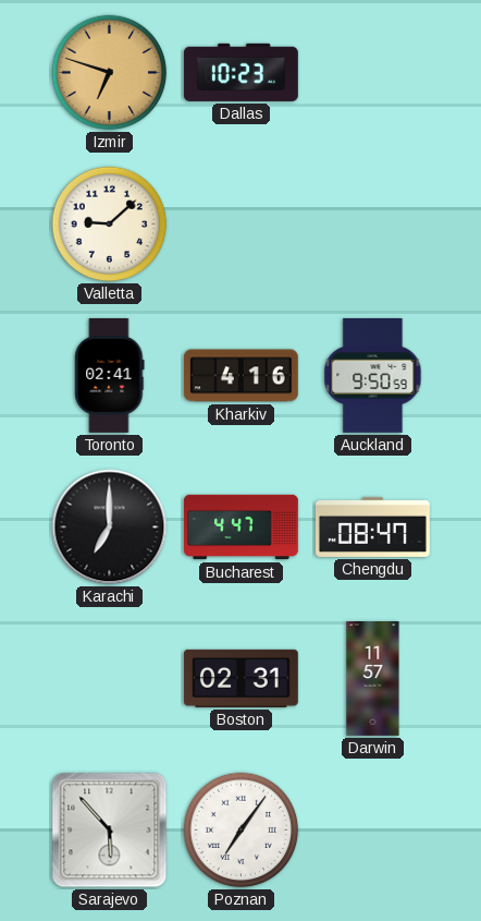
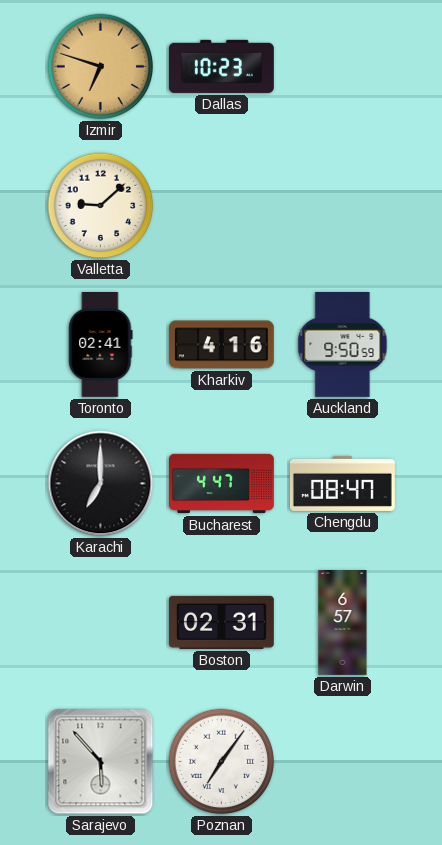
Darwin: 11:57 -> 6:57 (343, 623)
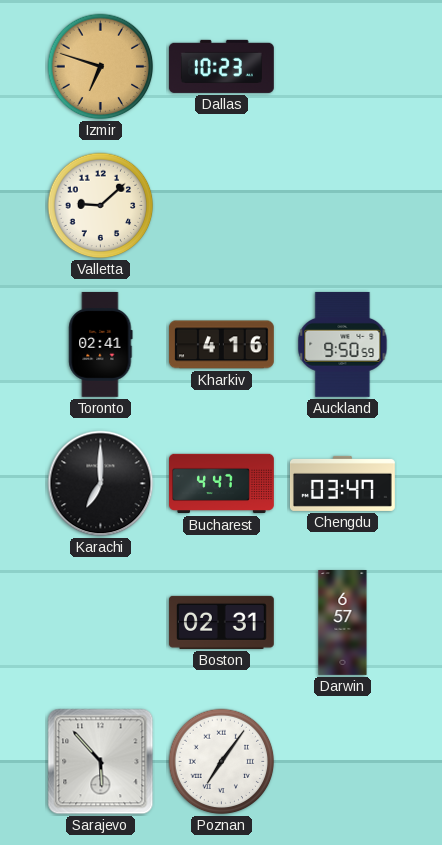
Chengdu: 08:47 -> 03:47 (342, 483)
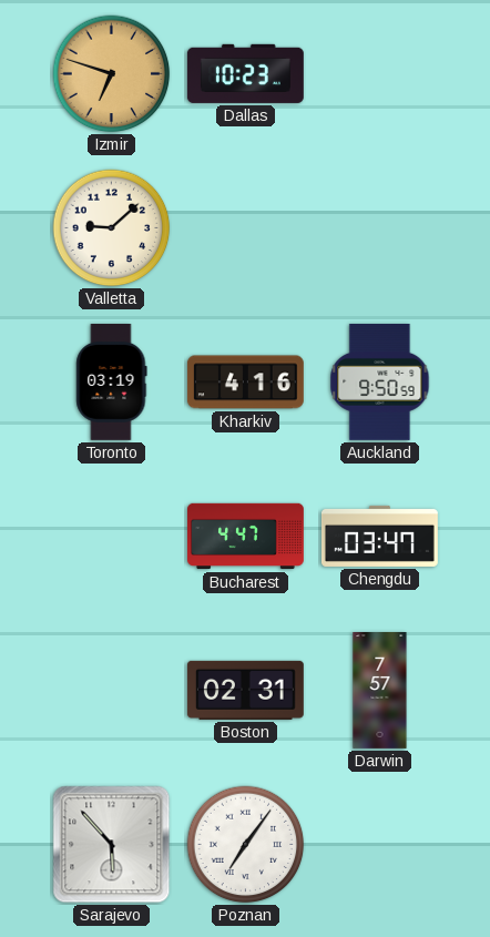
Toronto: 02:41 -> 03:19 (112, 381)
Karachi: 7:00 -> none (101, 484)
Darwin: 6:57 -> 7:57 (380, 691)
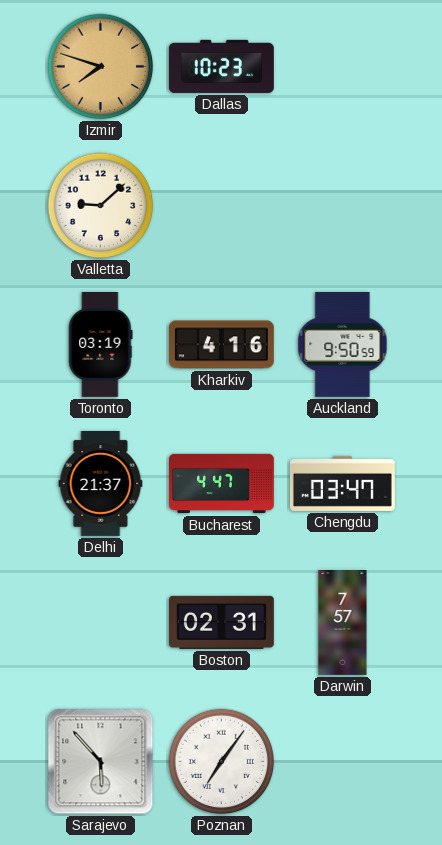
Izmir: 6:48 -> 7:48 (101, 67)
Delhi: none -> 21:37 (101, 483)
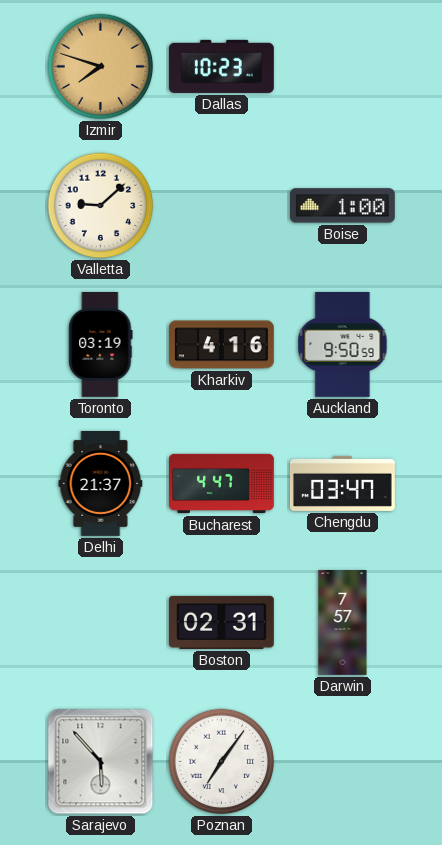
Boise: none -> 1:00 (342, 206)
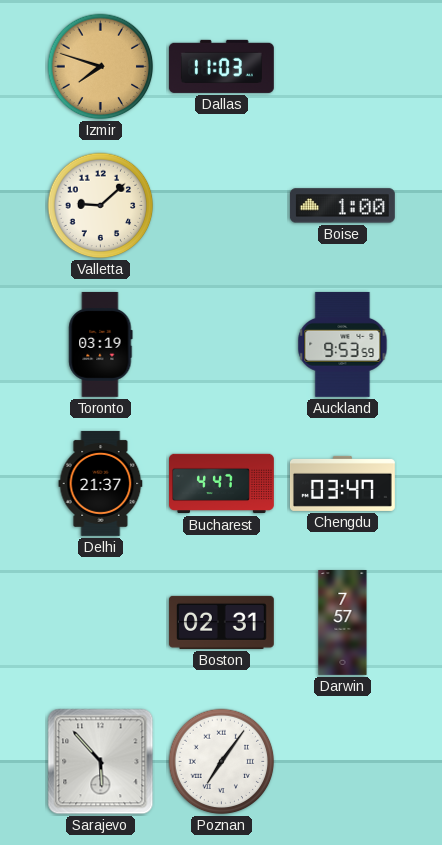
Dallas: 10:23 -> 11:03 (221, 66)
Kharkiv: 4:16 -> none (221, 345)
Auckland: 9:50 -> 9:53 (343, 344)
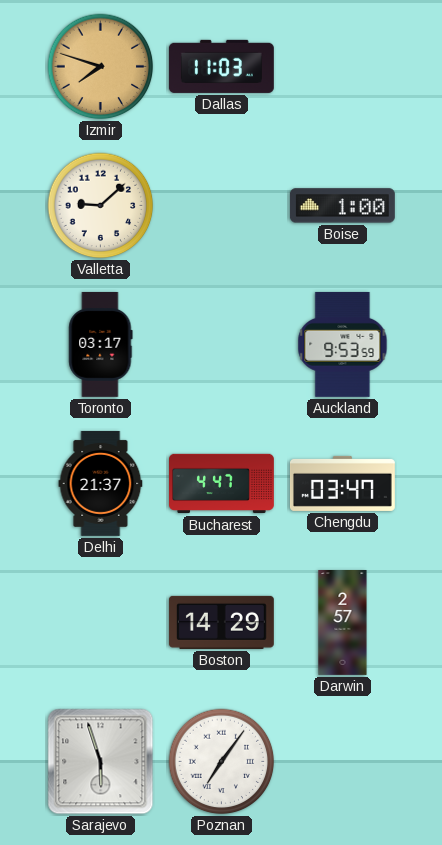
Toronto: 03:19 -> 03:17 (101, 344)
Boston: 02:31 -> 14:29 (221, 622)
Darwin: 7:57 -> 2:57 (343, 623)
Sarajevo: 5:53 -> 5:57 (101, 762)
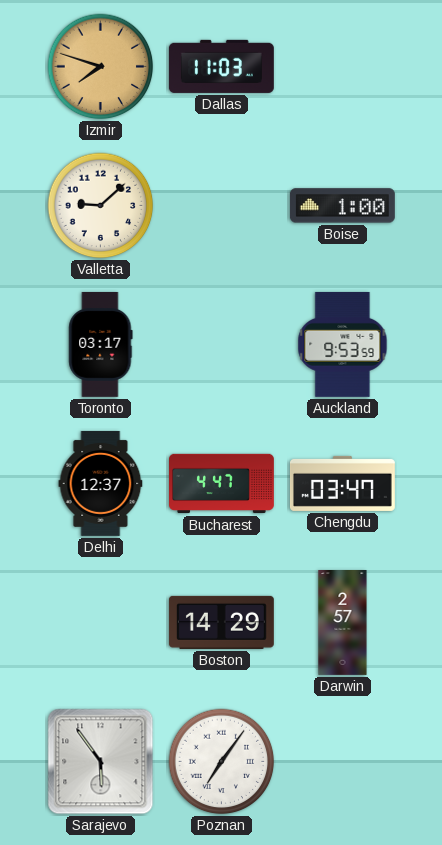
Delhi: 21:37 -> 12:37 (101, 483)
Sarajevo: 5:57 -> 5:54 (101, 762)
